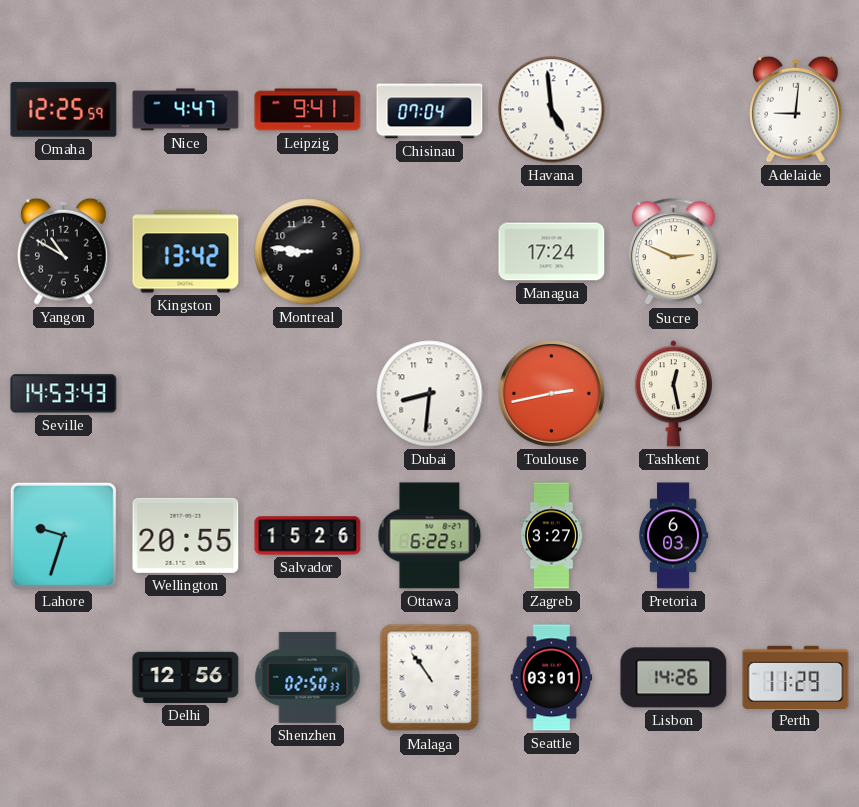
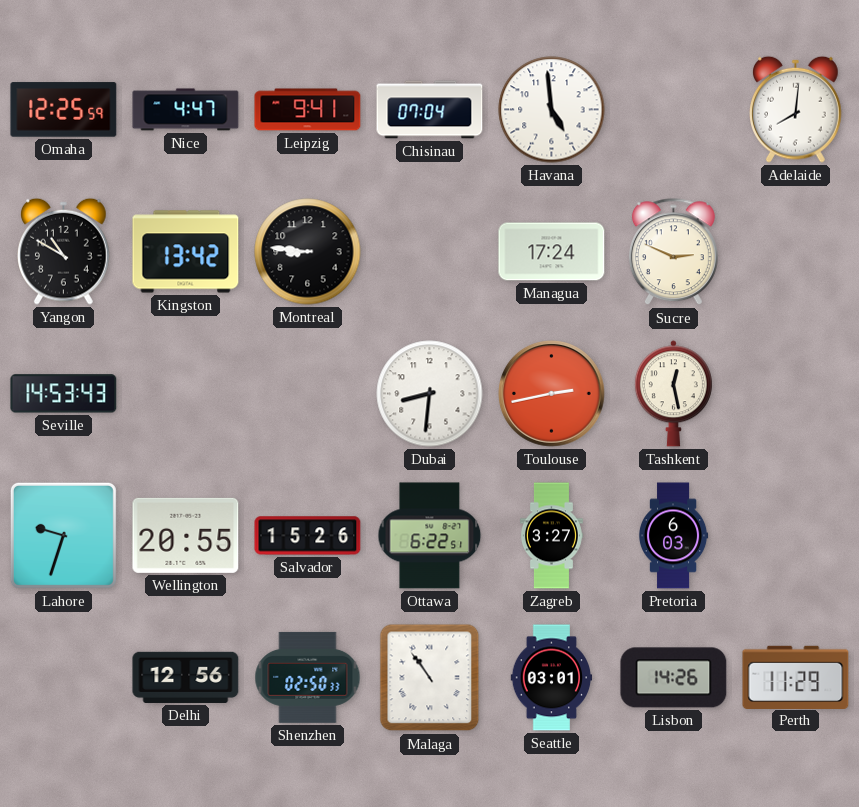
Adelaide: 9:01 -> 8:01 (796, 109)
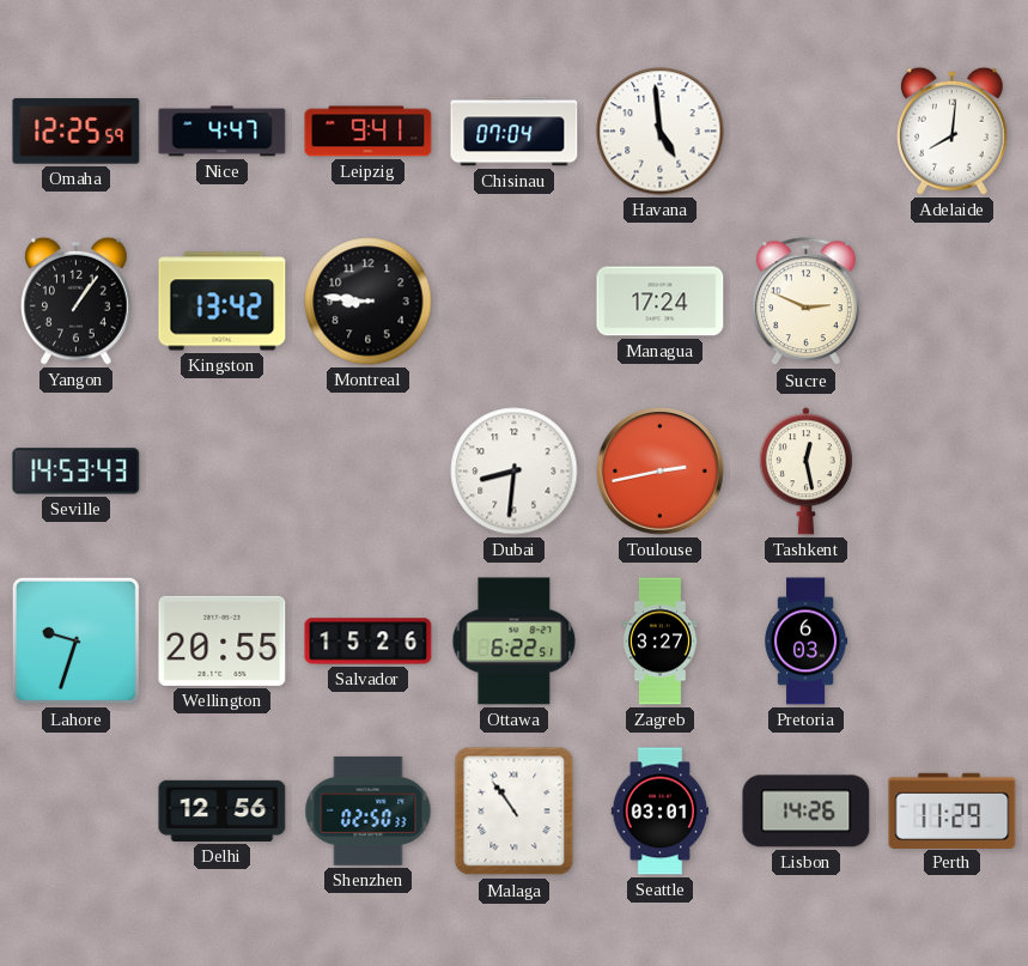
Yangon: 10:50 -> 1:06 (77, 300)
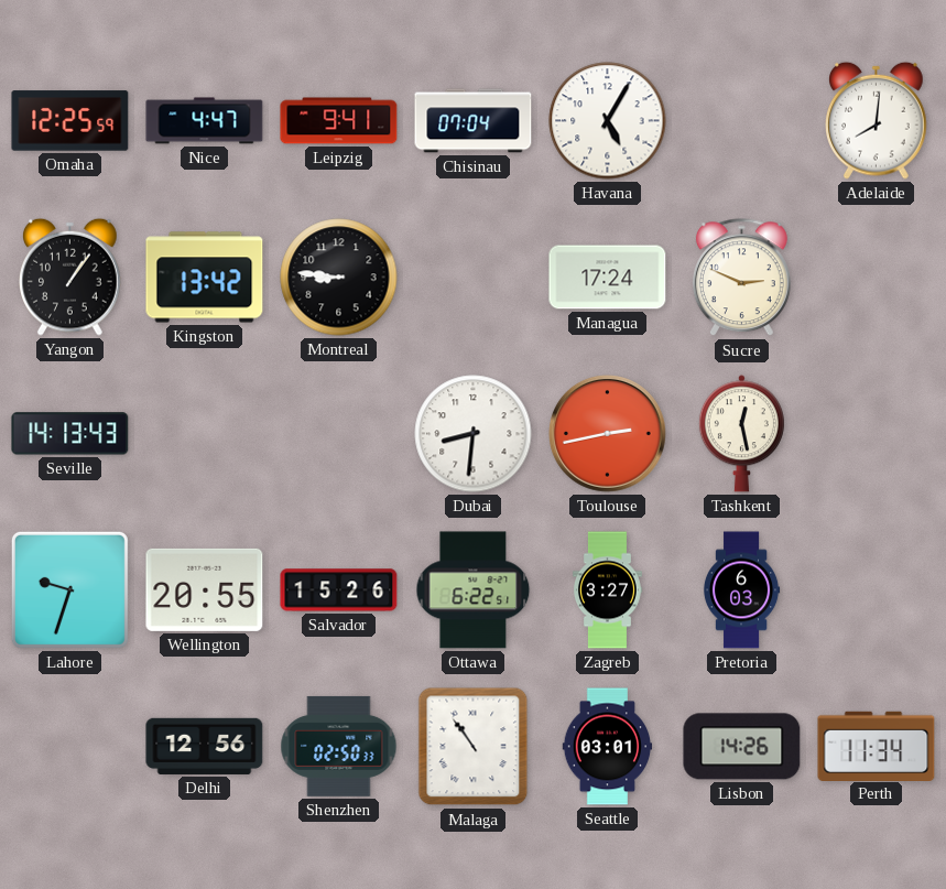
Havana: 4:59 -> 5:05 (608, 121)
Seville: 14:53 -> 14:13 (70, 434)
Perth: 11:29 -> 11:34 (877, 746)
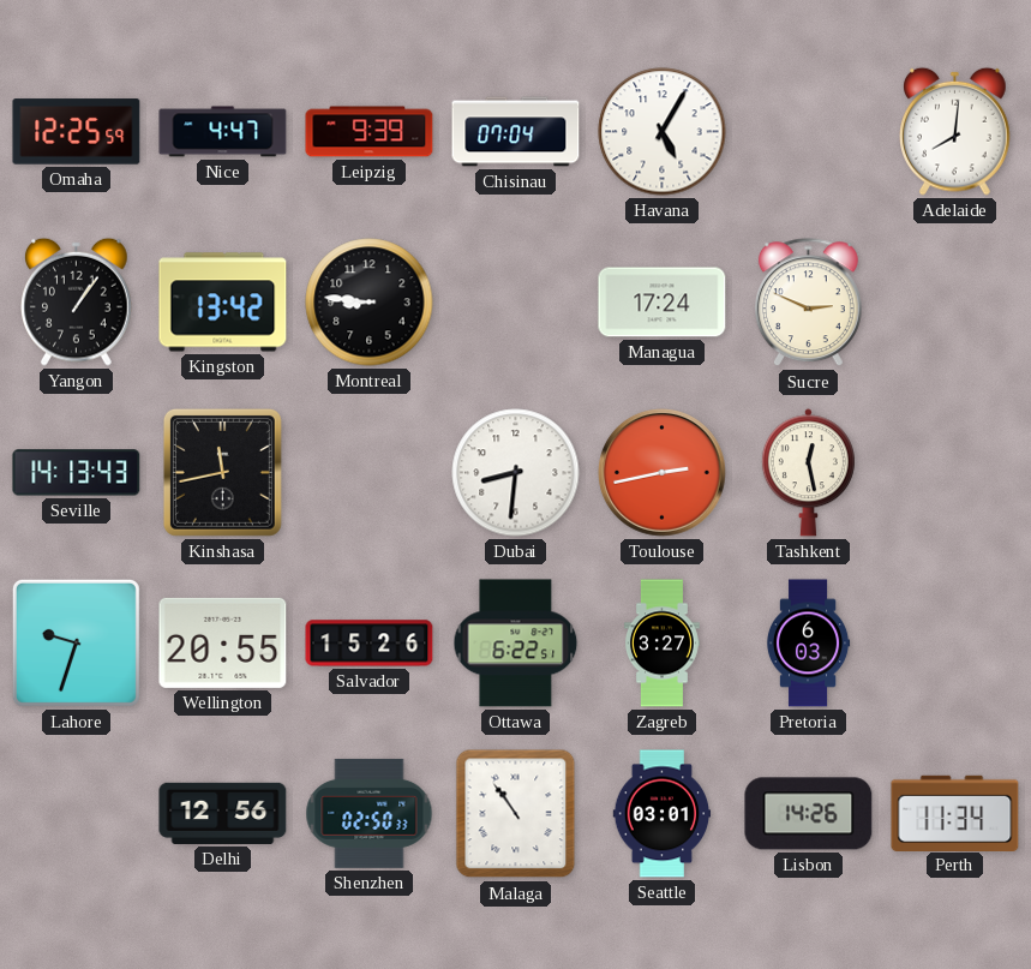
Leipzig: 9:41 -> 9:39 (370, 132)
Kinshasa: none -> 11:43 (222, 472)
